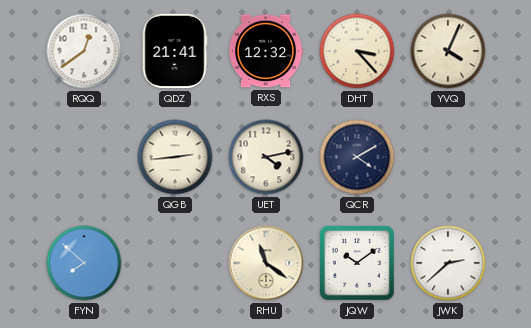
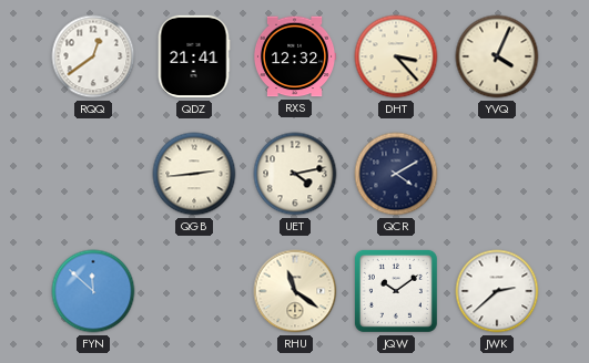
FYN: 7:52 -> 11:52 (93, 291)
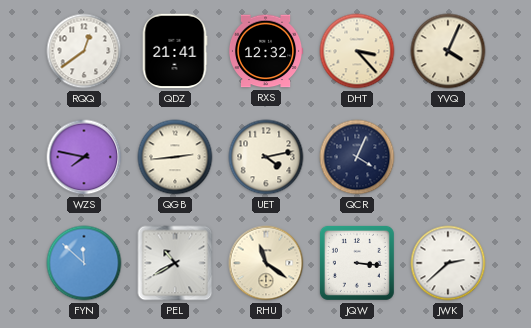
WZS: none -> 7:47 (84, 157)
QCR: 4:10 -> 4:04 (357, 157)
PEL: none -> 10:40 (175, 263)
JQW: 10:09 -> 3:16 (357, 263)
